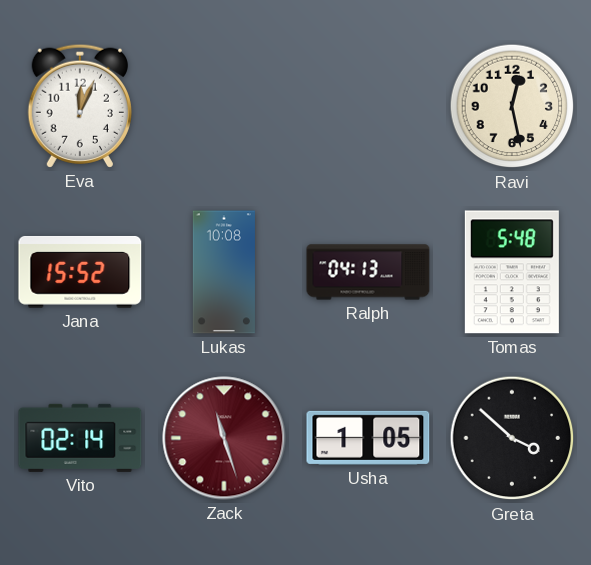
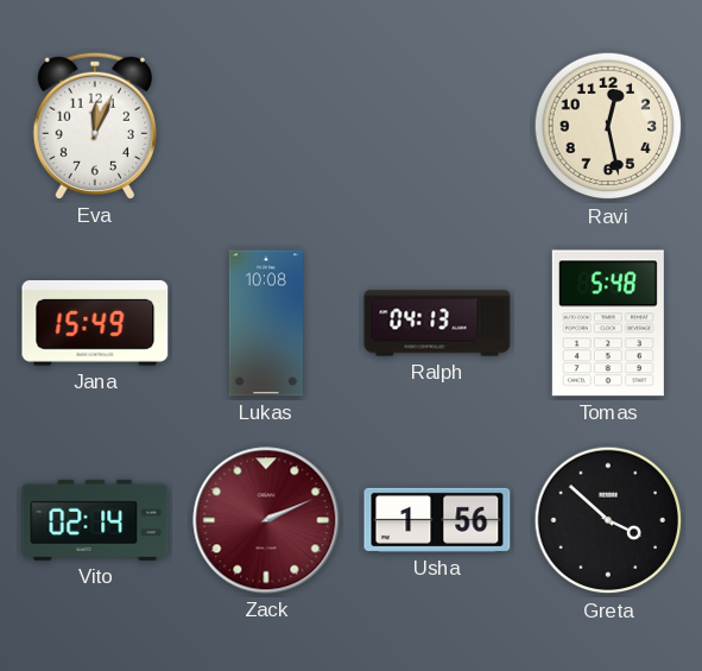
Jana: 15:52 -> 15:49 (95, 323)
Zack: 11:27 -> 2:11 (266, 520)
Usha: 1:05 -> 1:56 (437, 520)
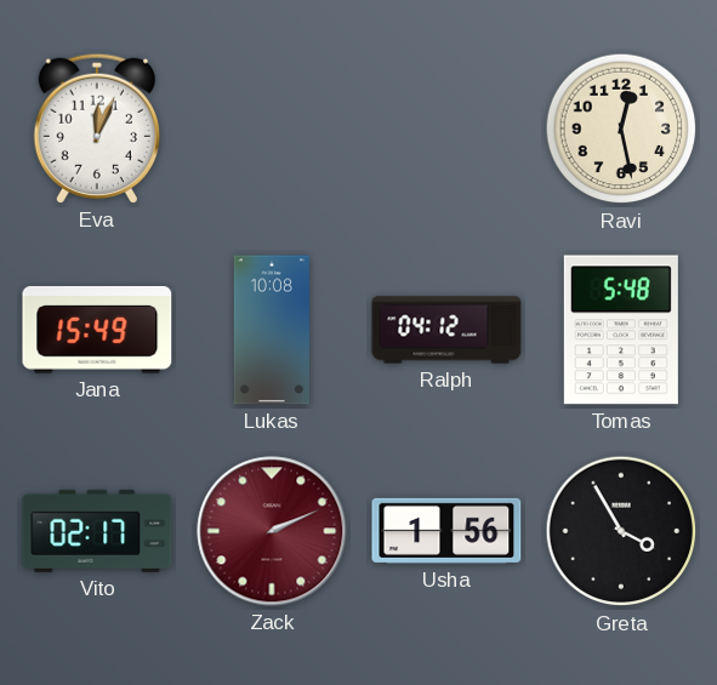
Ralph: 04:13 -> 04:12 (446, 330)
Vito: 02:14 -> 02:17 (97, 531)
Greta: 3:52 -> 3:55 (621, 531)
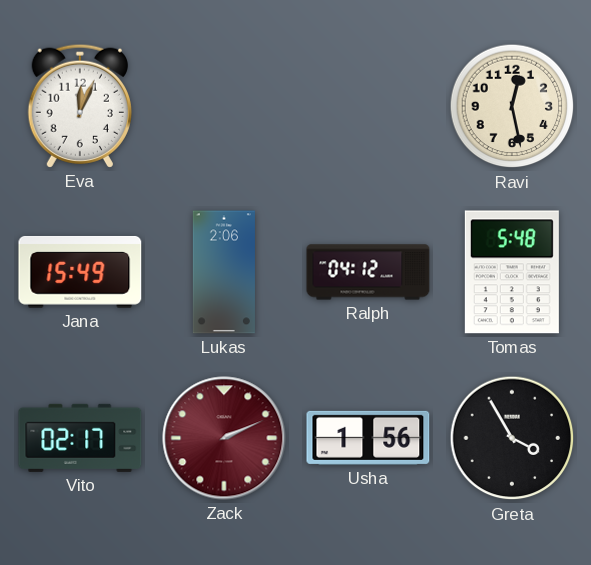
Lukas: 10:08 -> 2:06 (224, 272)
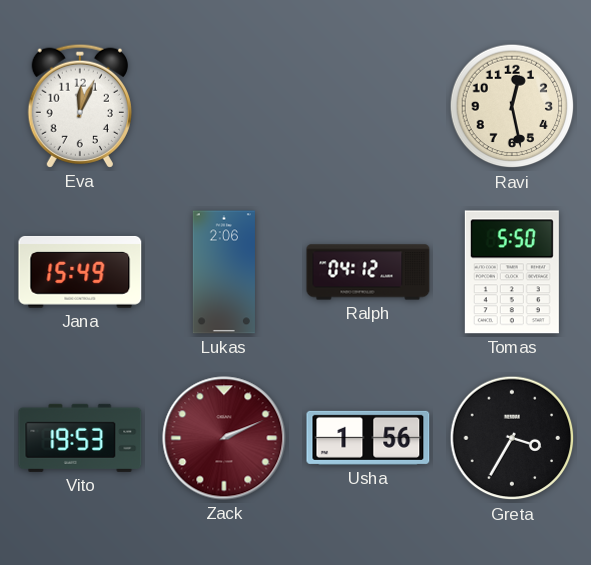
Tomas: 5:48 -> 5:50 (512, 272)
Vito: 02:17 -> 19:53 (80, 438)
Greta: 3:55 -> 3:35 (512, 438)
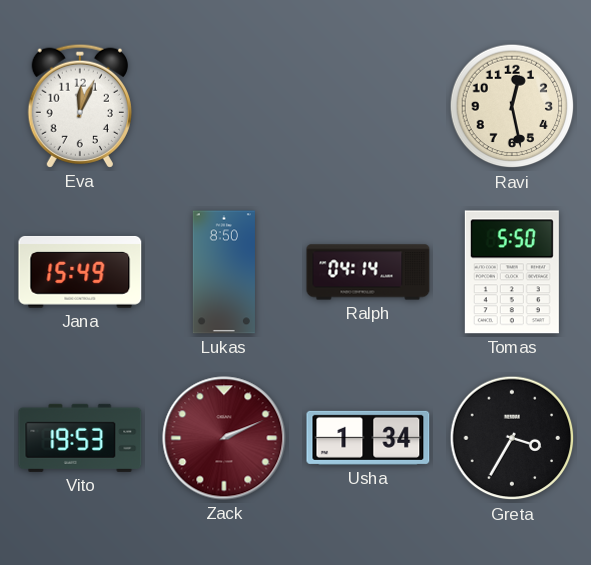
Lukas: 2:06 -> 8:50 (224, 272)
Ralph: 04:12 -> 04:14 (368, 272)
Usha: 1:56 -> 1:34 (368, 438)
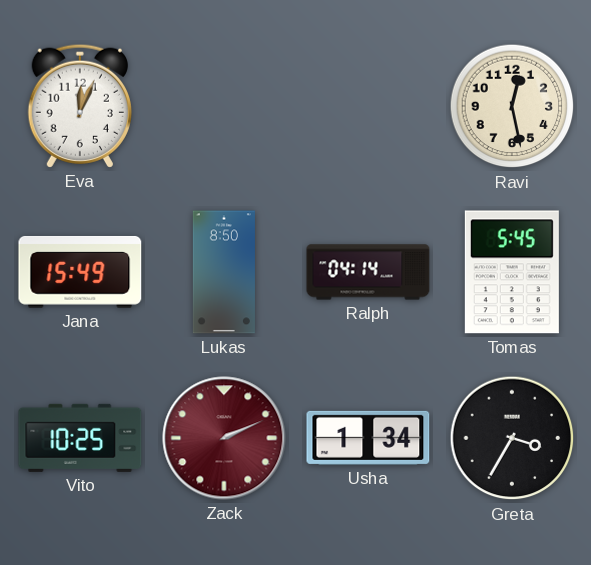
Tomas: 5:50 -> 5:45 (512, 272)
Vito: 19:53 -> 10:25 (80, 438)
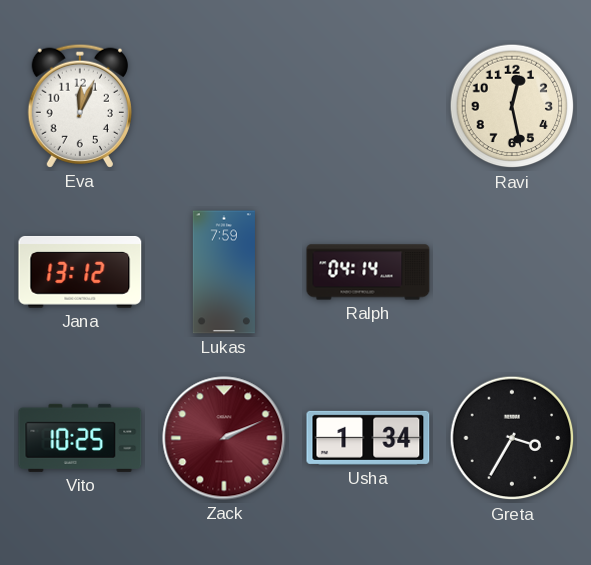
Jana: 15:49 -> 13:12 (80, 272)
Lukas: 8:50 -> 7:59 (224, 272)
Tomas: 5:45 -> none (512, 272)
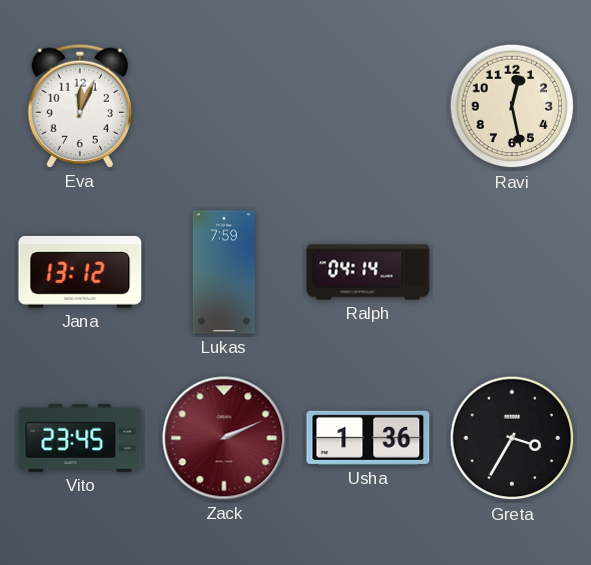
Vito: 10:25 -> 23:45 (80, 438)
Usha: 1:34 -> 1:36 (368, 438)
